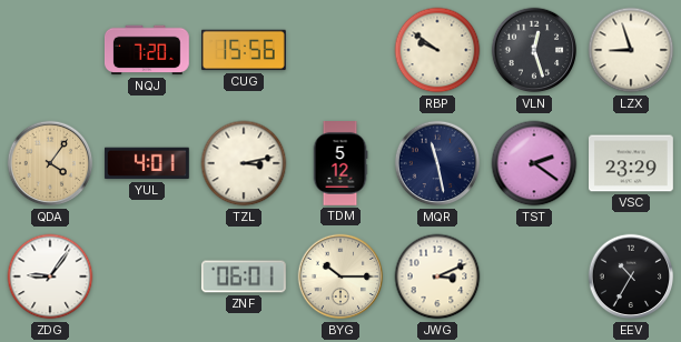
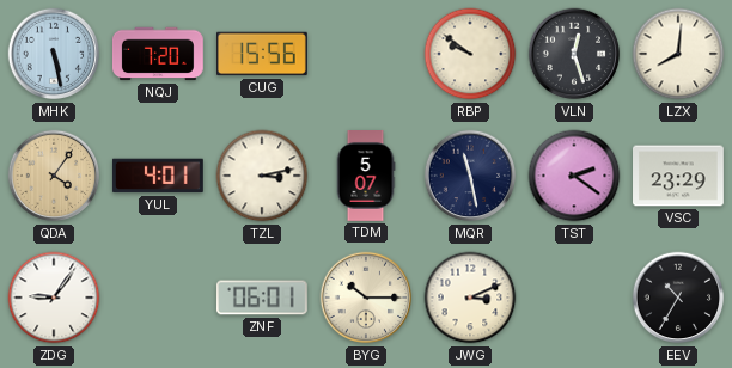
MHK: none -> 5:28 (54, 54)
LZX: 8:57 -> 8:01 (678, 54)
TDM: 5:12 -> 5:07 (366, 177)
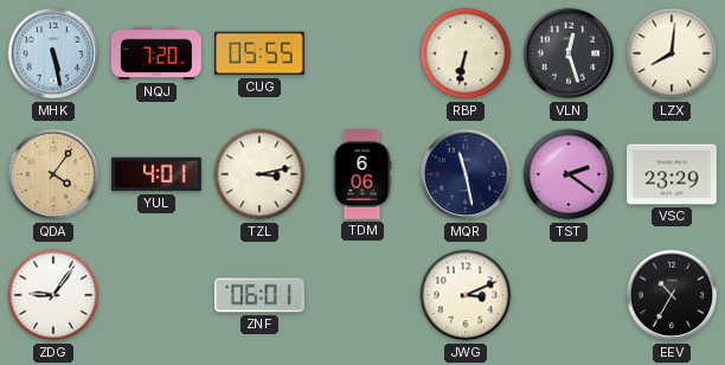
CUG: 15:56 -> 05:55 (261, 53)
RBP: 9:51 -> 6:32 (466, 53)
TDM: 5:07 -> 6:06 (362, 175)
BYG: 10:15 -> none (366, 298)
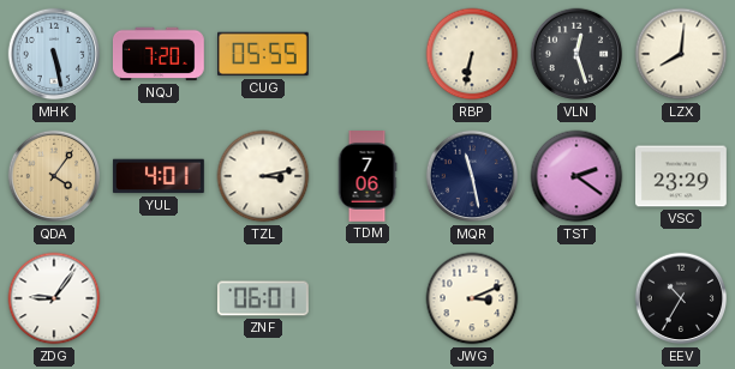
TDM: 6:06 -> 7:06 (367, 177)
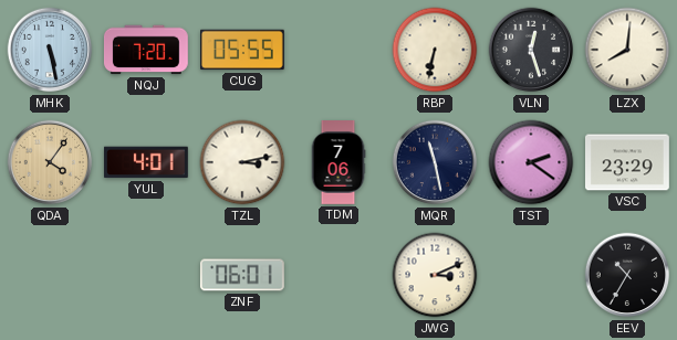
ZDG: 9:06 -> none (54, 298)
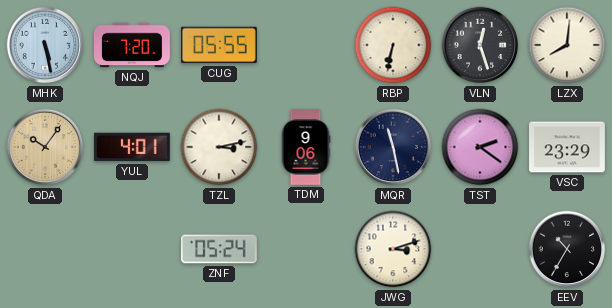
QDA: 4:06 -> 10:06 (45, 147)
TDM: 7:06 -> 9:06 (306, 148)
ZNF: 06:01 -> 05:24 (219, 249)
JWG: 3:11 -> 3:12 (393, 249)
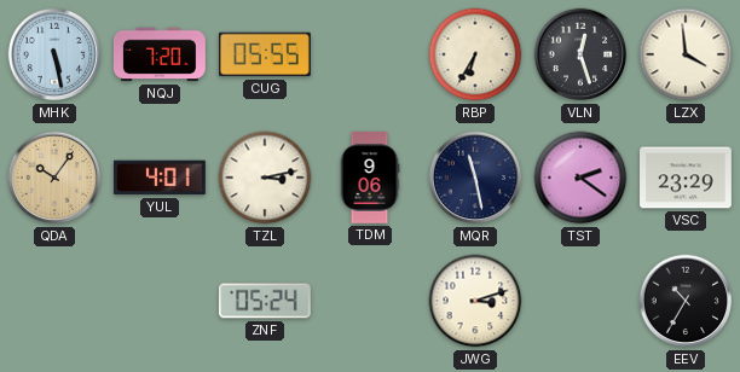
RBP: 6:32 -> 6:35 (475, 54)
LZX: 8:01 -> 3:59 (686, 54)
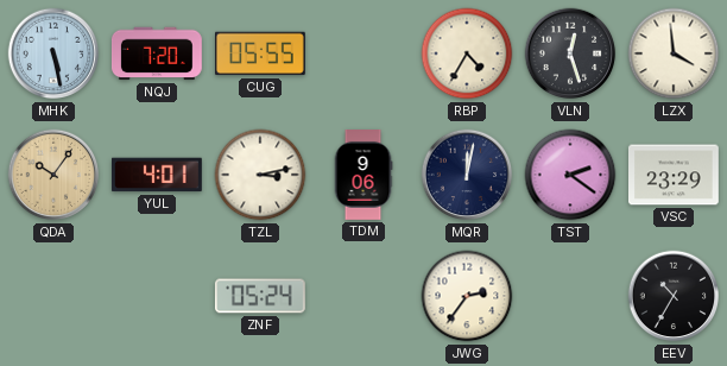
RBP: 6:35 -> 4:35 (467, 53)
MQR: 11:28 -> 12:02 (467, 175)
JWG: 3:12 -> 2:36 (467, 296)
